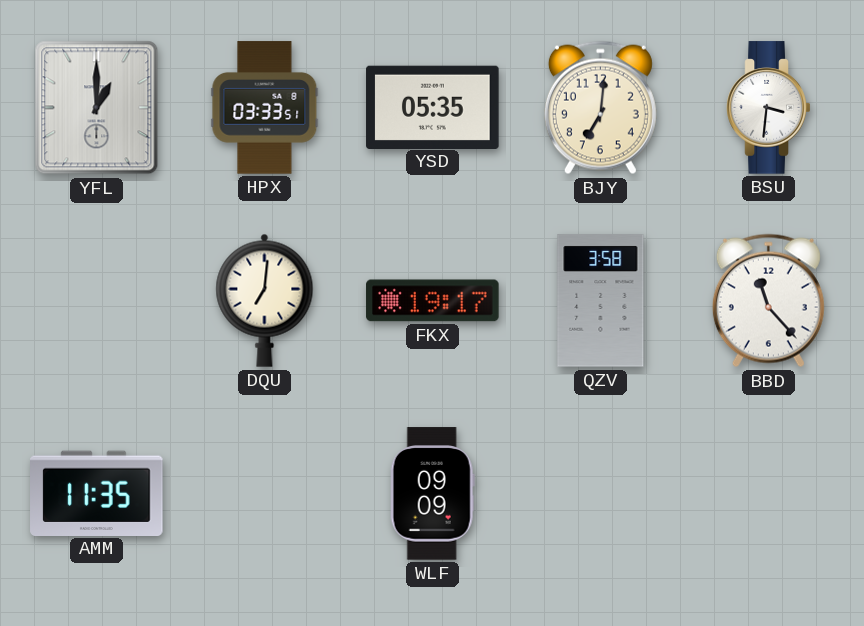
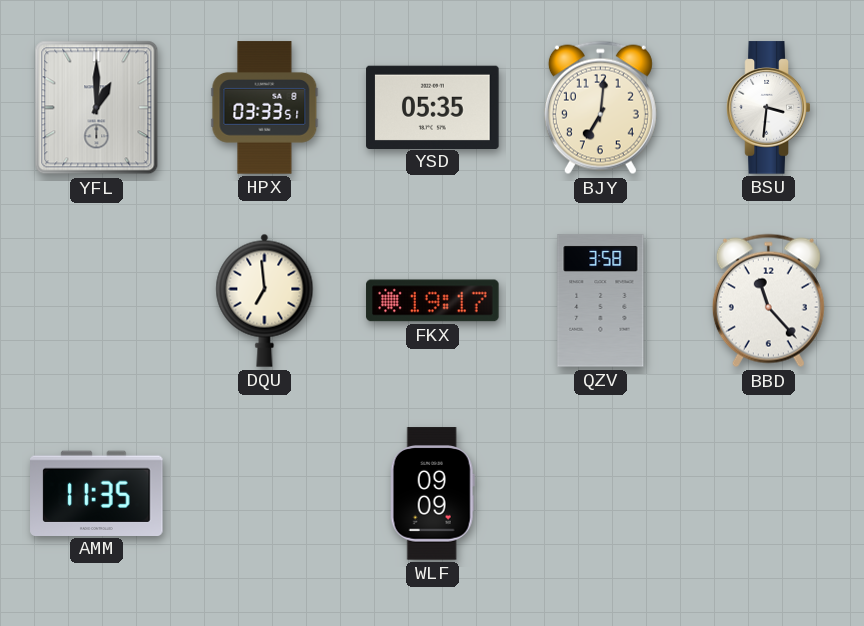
DQU: 7:01 -> 6:59 (265, 300)
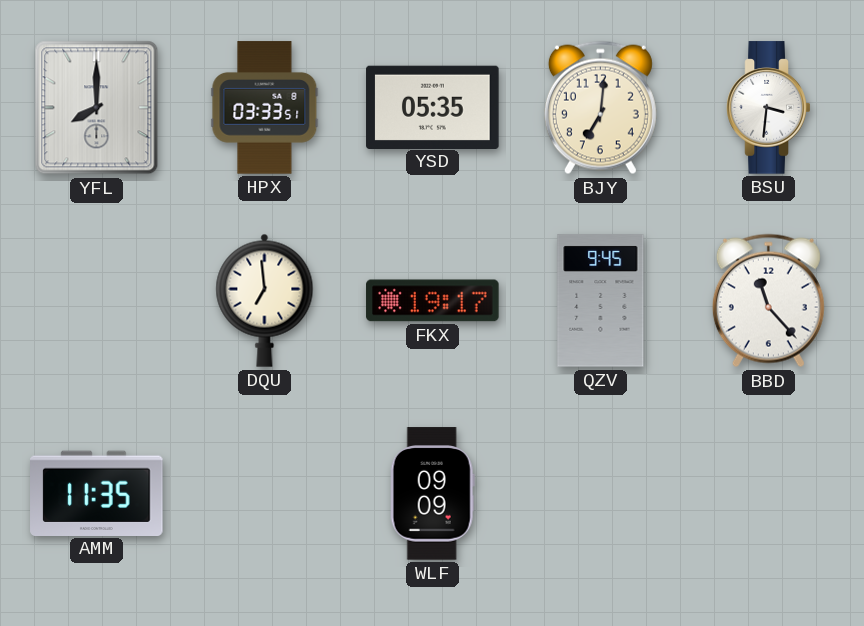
YFL: 1:00 -> 8:00 (97, 108)
QZV: 3:58 -> 9:45 (601, 301)
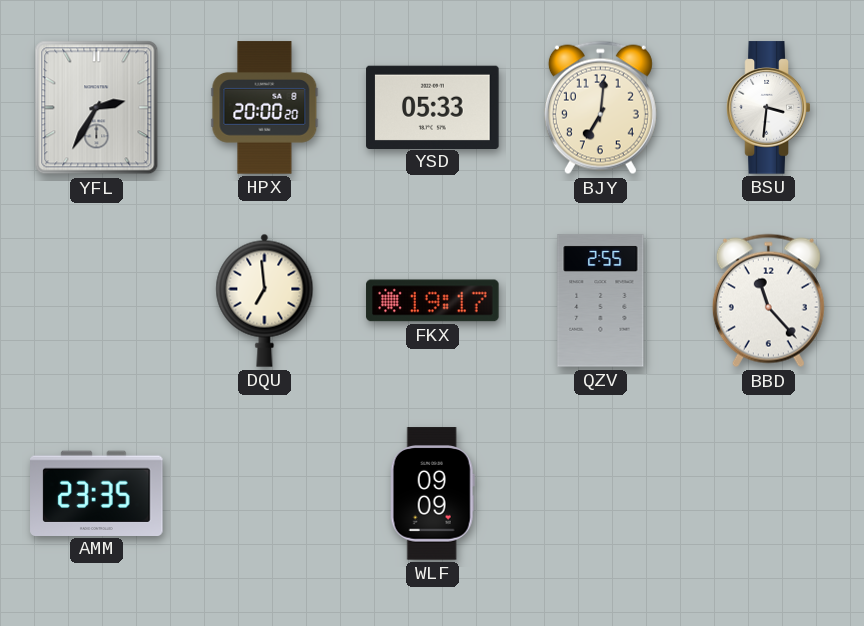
YFL: 8:00 -> 2:35 (97, 108)
HPX: 03:33 -> 20:00 (265, 108)
YSD: 05:35 -> 05:33 (433, 107)
QZV: 9:45 -> 2:55 (601, 301)
AMM: 11:35 -> 23:35 (97, 493)
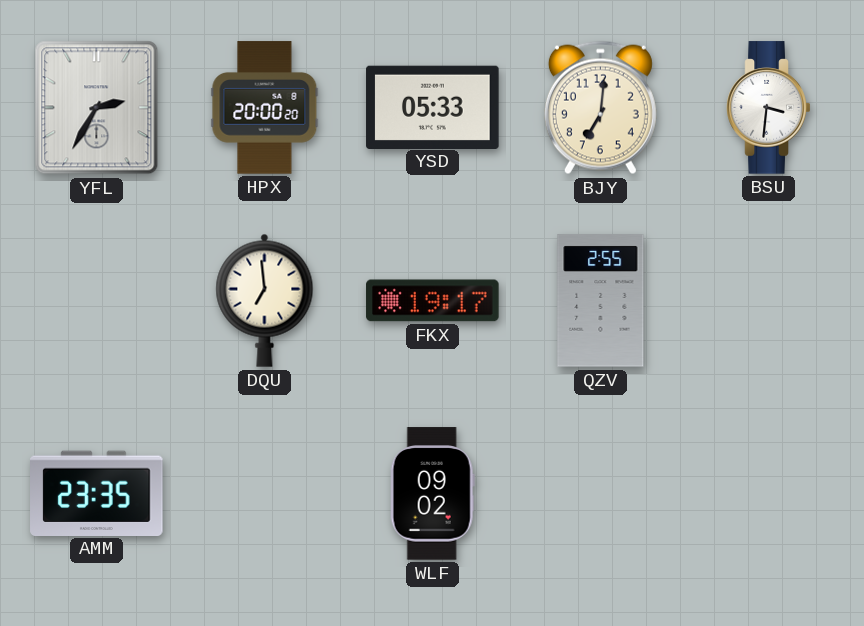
BBD: 11:23 -> none (768, 301)
WLF: 09:09 -> 09:02 (432, 494)
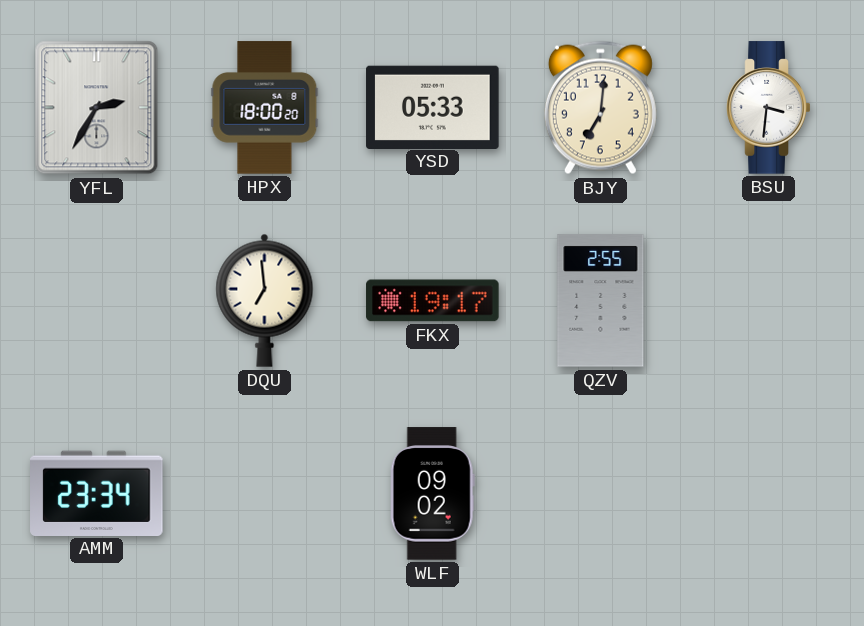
HPX: 20:00 -> 18:00 (265, 108)
AMM: 23:35 -> 23:34 (97, 493)
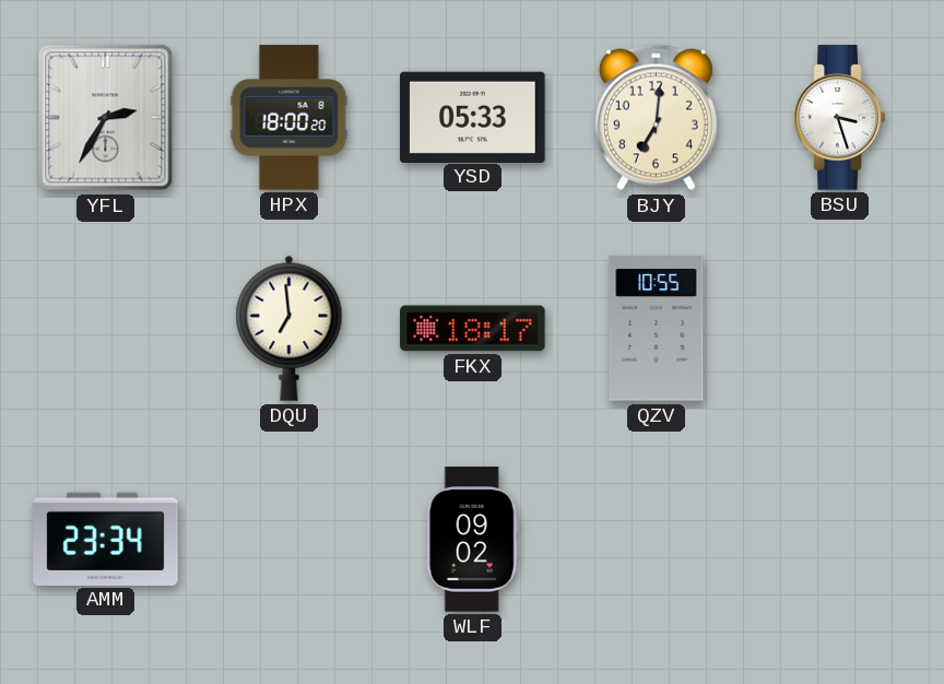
BSU: 3:31 -> 3:27 (840, 118)
FKX: 19:17 -> 18:17 (473, 329)
QZV: 2:55 -> 10:55 (657, 329)
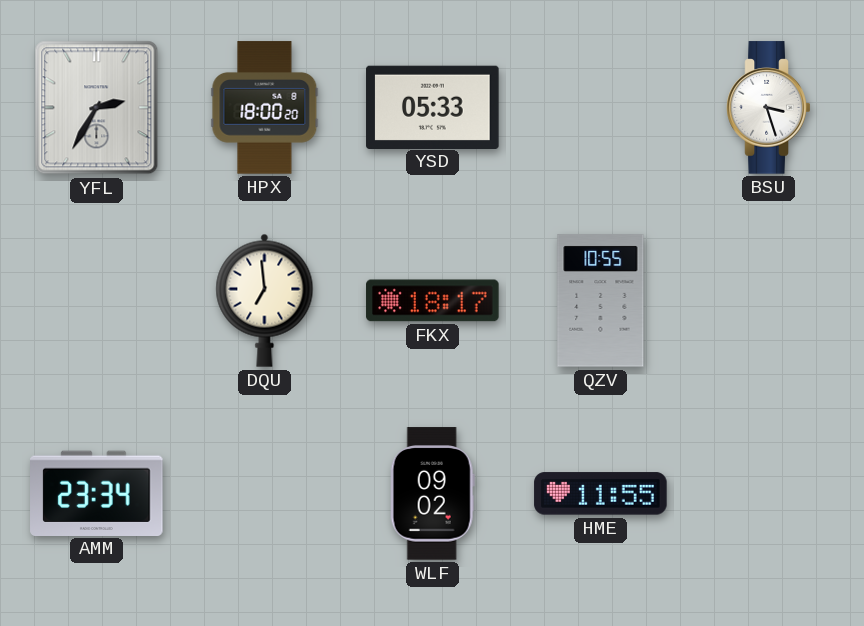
BJY: 7:01 -> none (656, 118)
HME: none -> 11:55 (601, 494)
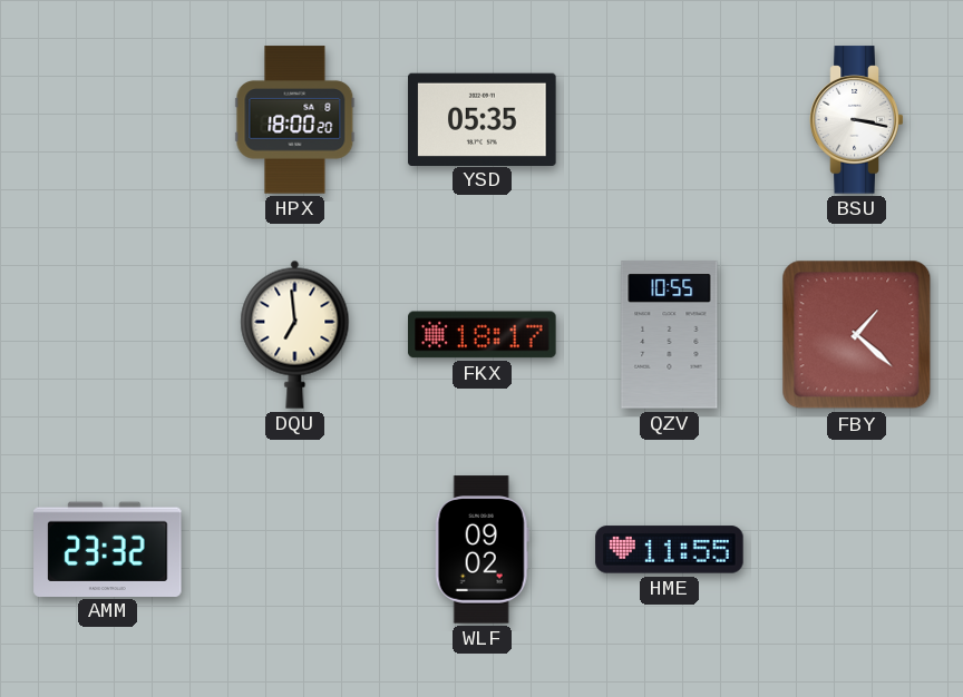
YFL: 2:35 -> none (97, 108)
YSD: 05:33 -> 05:35 (483, 119)
BSU: 3:27 -> 3:17 (857, 120)
FBY: none -> 1:22 (857, 335)
AMM: 23:34 -> 23:32 (108, 549)
